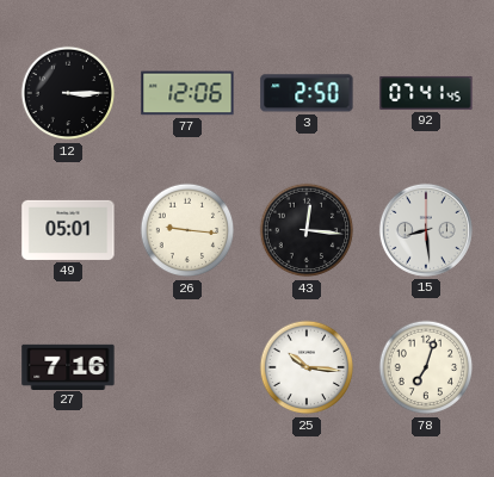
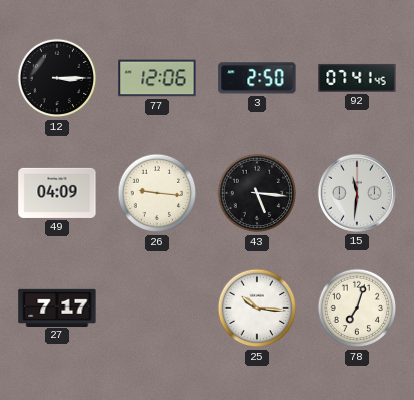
49: 05:01 -> 04:09 (57, 193)
43: 12:16 -> 5:16 (257, 193)
15: 8:29 -> 11:31 (357, 193)
27: 7:16 -> 7:17 (57, 307)
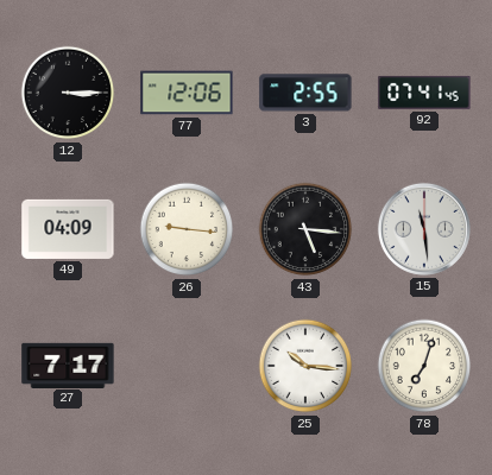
3: 2:50 -> 2:55 (305, 93)
15: 11:31 -> 11:29 (424, 229)
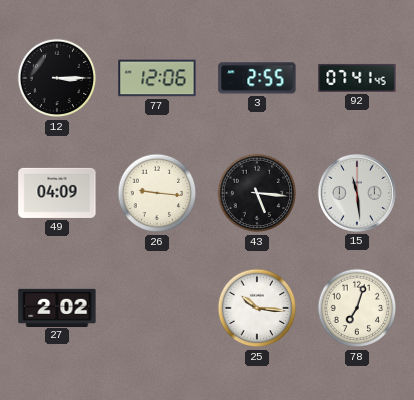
27: 7:17 -> 2:02 (57, 307)
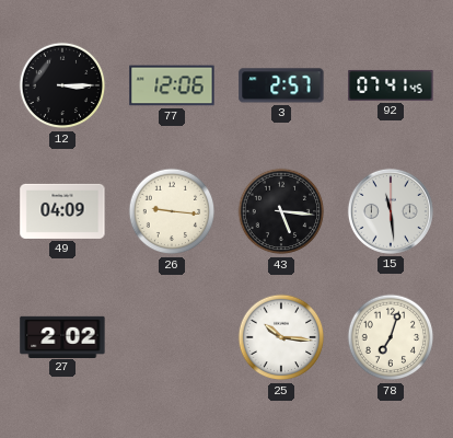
3: 2:55 -> 2:57 (281, 85)
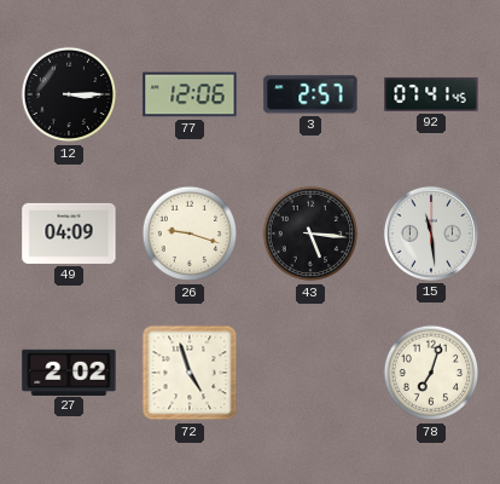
26: 9:16 -> 9:18 (190, 234)
72: none -> 4:57 (190, 373)
25: 10:16 -> none (281, 337)
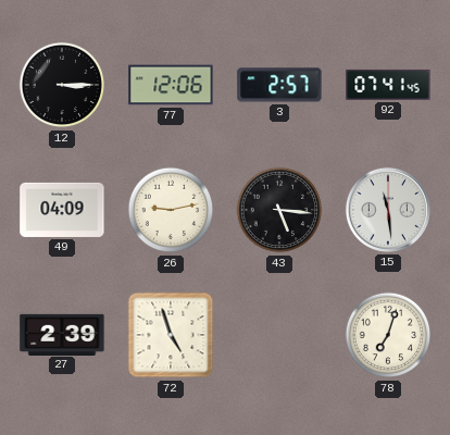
26: 9:18 -> 9:13 (171, 210)
27: 2:02 -> 2:39 (62, 334)
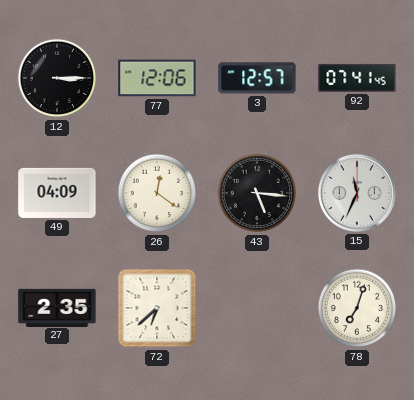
3: 2:57 -> 12:57 (257, 78)
26: 9:13 -> 12:21 (157, 193)
15: 11:29 -> 11:34 (357, 193)
27: 2:39 -> 2:35 (57, 307)
72: 4:57 -> 6:38 (157, 308)
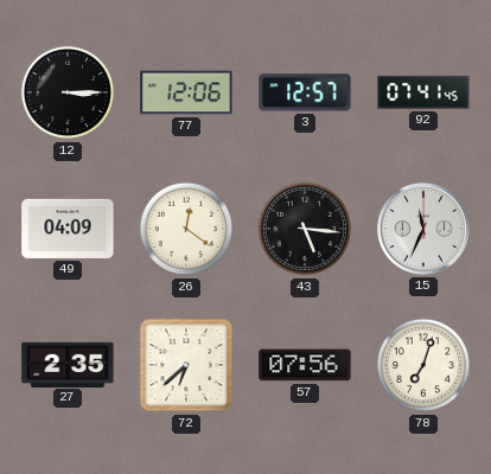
57: none -> 07:56 (305, 365)
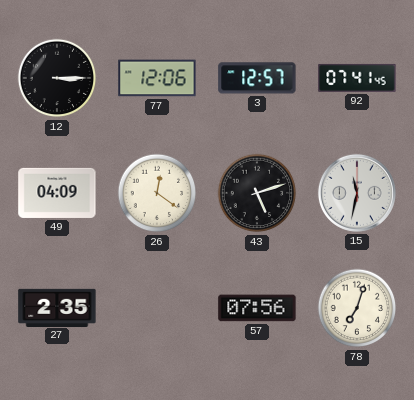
43: 5:16 -> 5:12 (257, 193)
15: 11:34 -> 11:32 (357, 193)
72: 6:38 -> none (186, 365)
